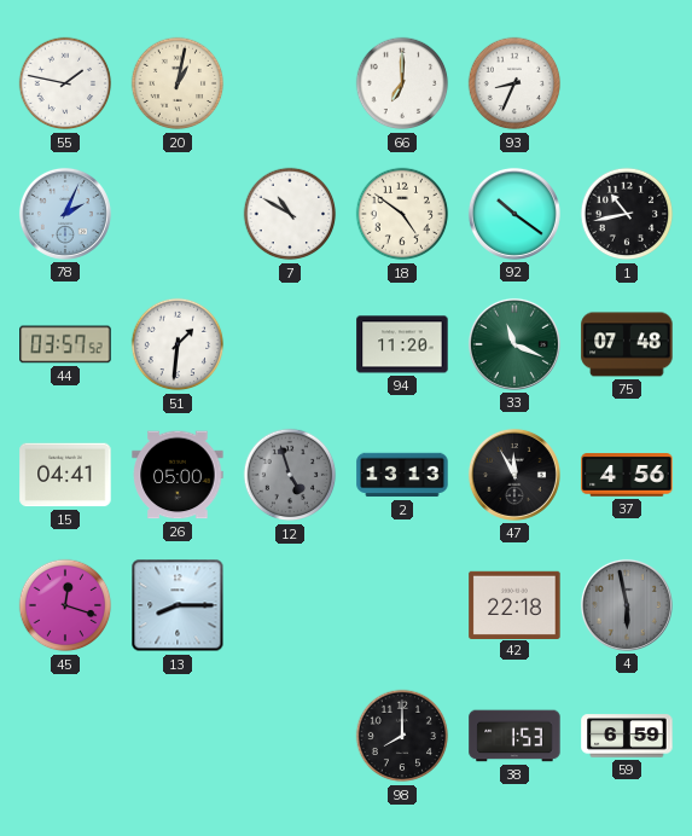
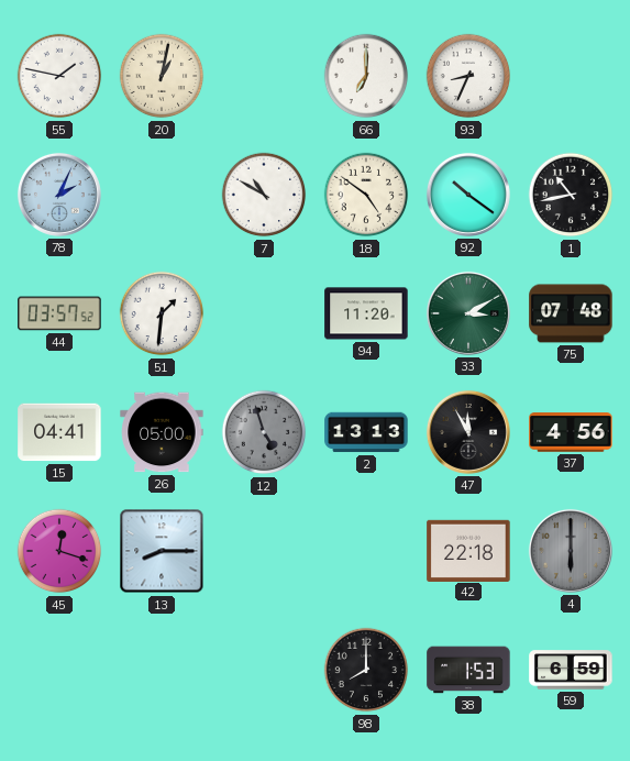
33: 11:19 -> 3:10 (468, 313)
4: 5:58 -> 6:00 (571, 551)
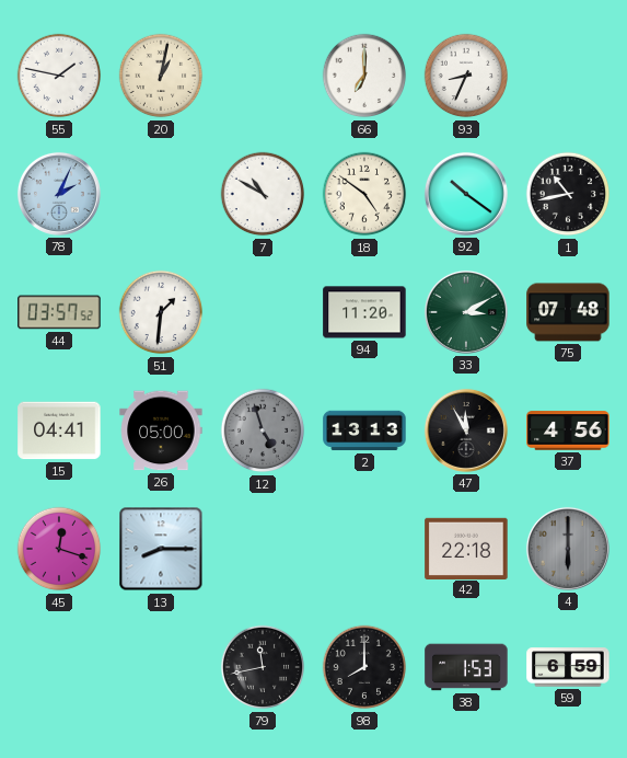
79: none -> 11:43 (263, 667)
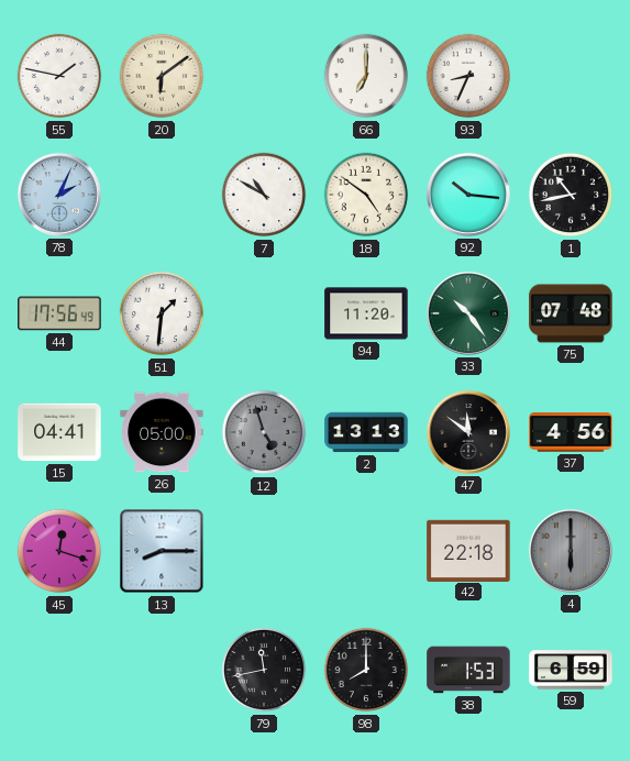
20: 1:02 -> 6:09 (162, 76)
92: 10:21 -> 10:16 (468, 195)
44: 03:57 -> 17:56 (59, 313)
33: 3:10 -> 10:24 (468, 313)
47: 11:55 -> 11:51 (468, 432)
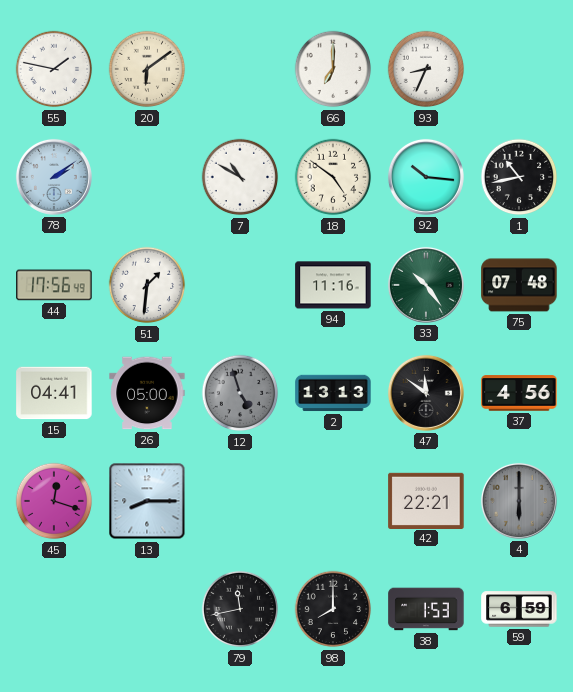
78: 2:04 -> 2:09 (54, 177)
94: 11:20 -> 11:16 (333, 285)
42: 22:18 -> 22:21 (426, 500)
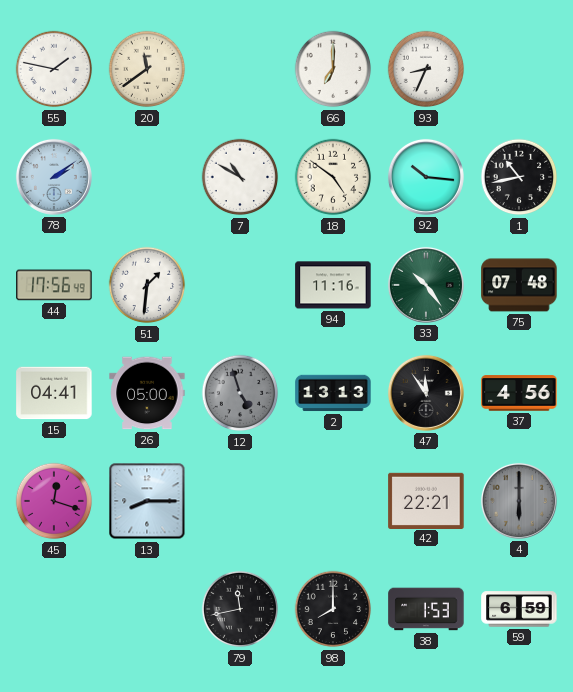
20: 6:09 -> 11:39 (147, 69)
47: 11:51 -> 11:54 (426, 393)
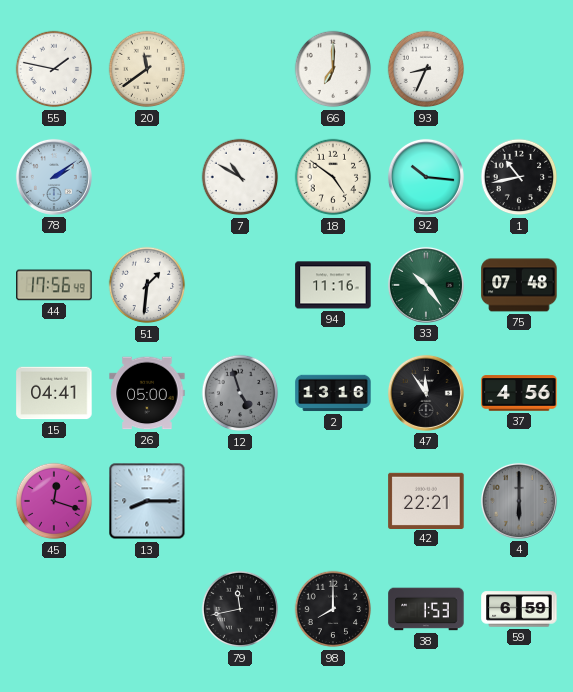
2: 13:13 -> 13:16 (333, 393)
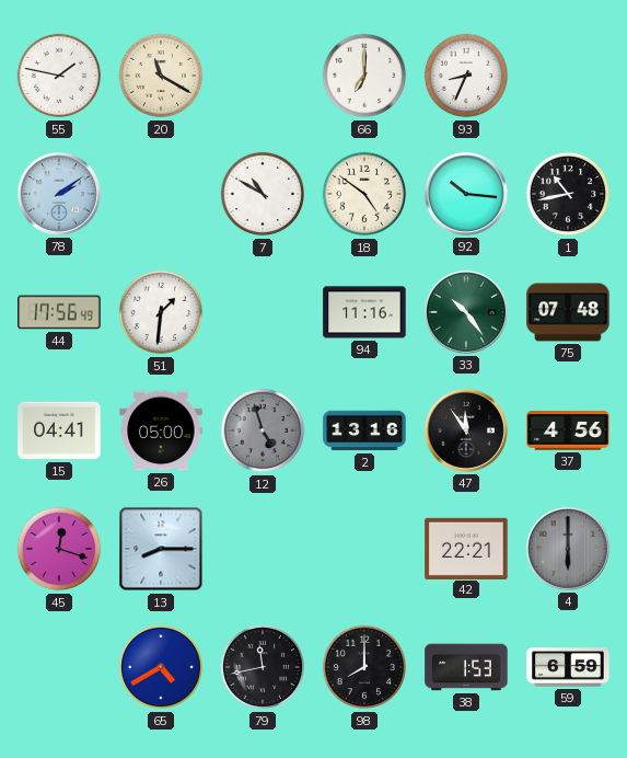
20: 11:39 -> 11:20 (161, 76)
65: none -> 4:40 (161, 667)
